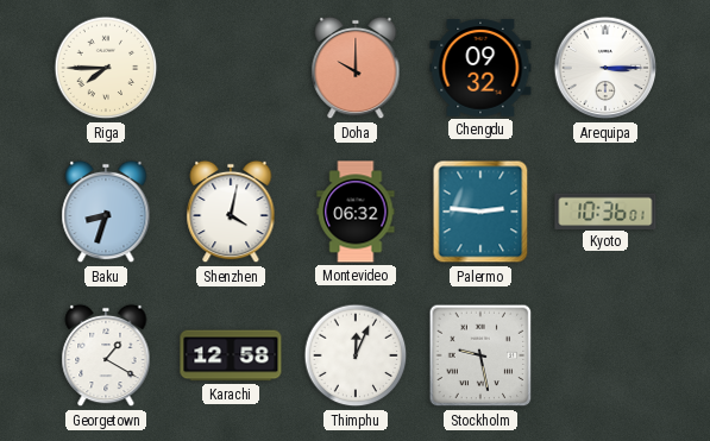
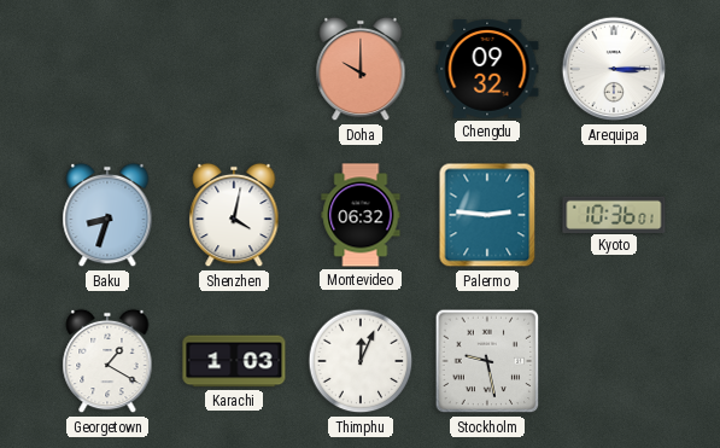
Riga: 7:45 -> none (106, 68)
Karachi: 12:58 -> 1:03 (234, 361)
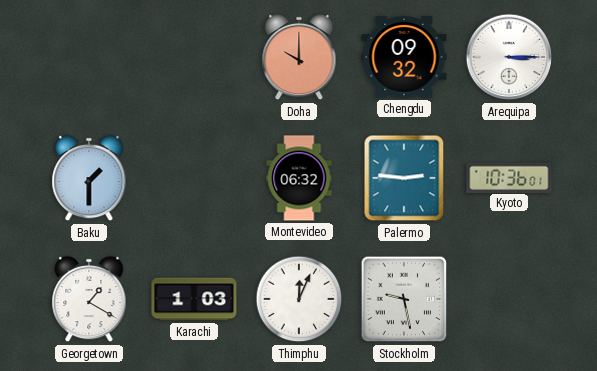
Baku: 8:33 -> 1:30 (89, 178)
Shenzhen: 4:02 -> none (234, 215)
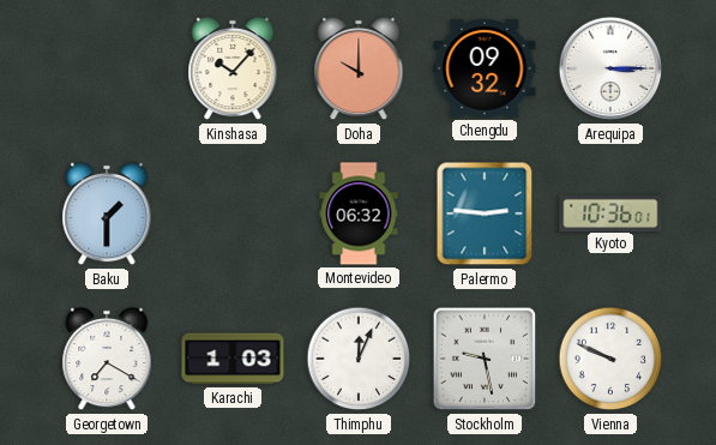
Kinshasa: none -> 10:07 (233, 68)
Georgetown: 1:20 -> 7:20 (107, 359)
Vienna: none -> 9:49 (610, 359)
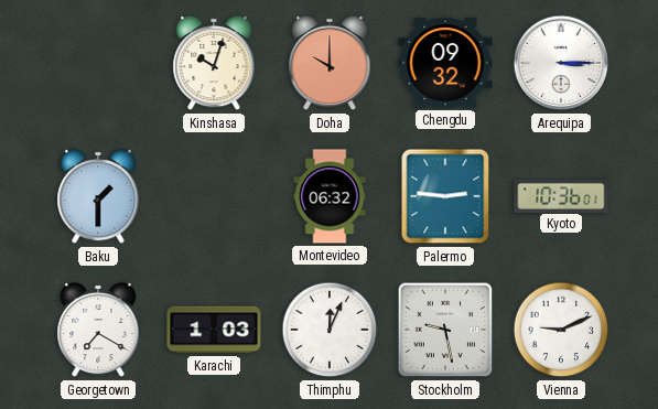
Kinshasa: 10:07 -> 10:03 (214, 63)
Vienna: 9:49 -> 9:11 (561, 330)
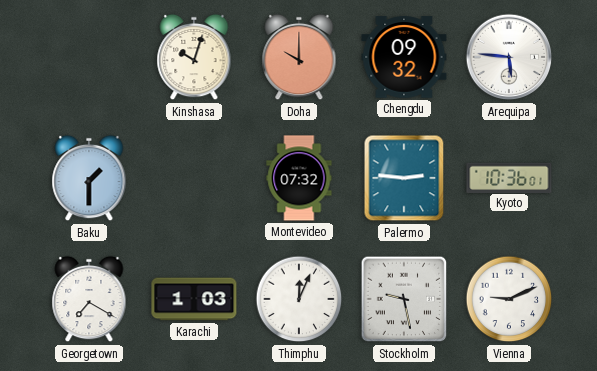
Arequipa: 3:15 -> 5:46 (509, 57)
Montevideo: 06:32 -> 07:32 (299, 178)
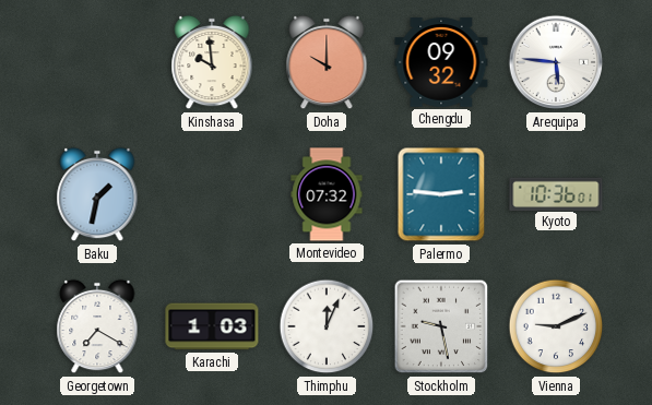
Kinshasa: 10:03 -> 9:59 (212, 62)
Baku: 1:30 -> 1:32 (97, 194)
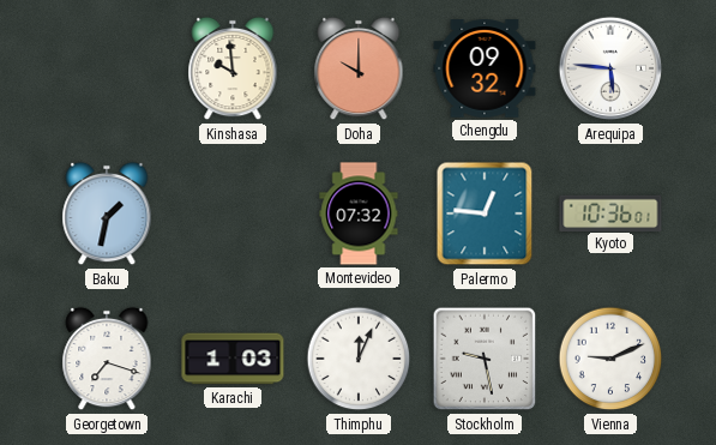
Palermo: 2:46 -> 12:46 (485, 214)
Georgetown: 7:20 -> 7:18 (107, 359)
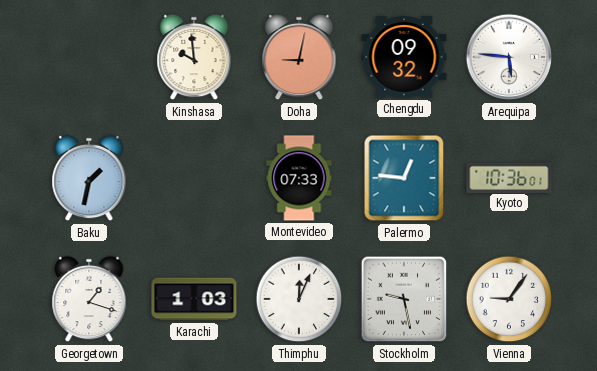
Doha: 10:00 -> 9:02 (299, 57)
Montevideo: 07:32 -> 07:33 (299, 178)
Georgetown: 7:18 -> 1:18 (89, 299)
Vienna: 9:11 -> 9:06 (509, 299)
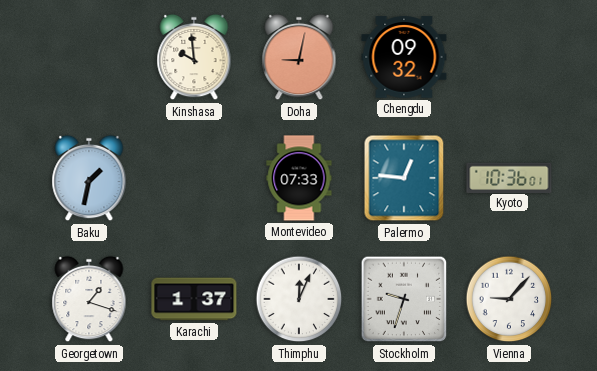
Arequipa: 5:46 -> none (509, 57)
Karachi: 1:03 -> 1:37 (194, 299)
Stockholm: 9:28 -> 9:33 (404, 299)
Vienna: 9:06 -> 9:07 (509, 299)
